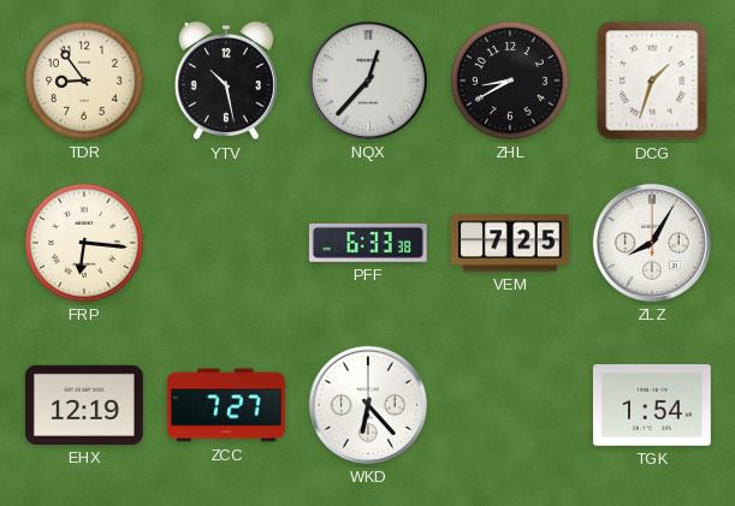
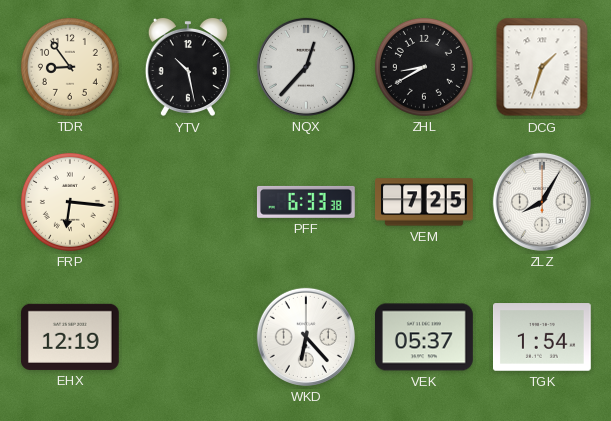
ZCC: 7:27 -> none (227, 405)
VEK: none -> 05:37 (425, 337)
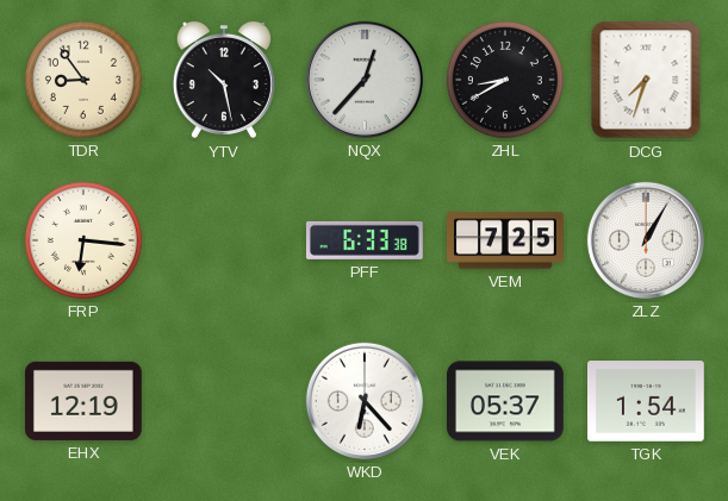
DCG: 1:33 -> 7:33 (646, 80)
ZLZ: 8:05 -> 1:05 (646, 240)
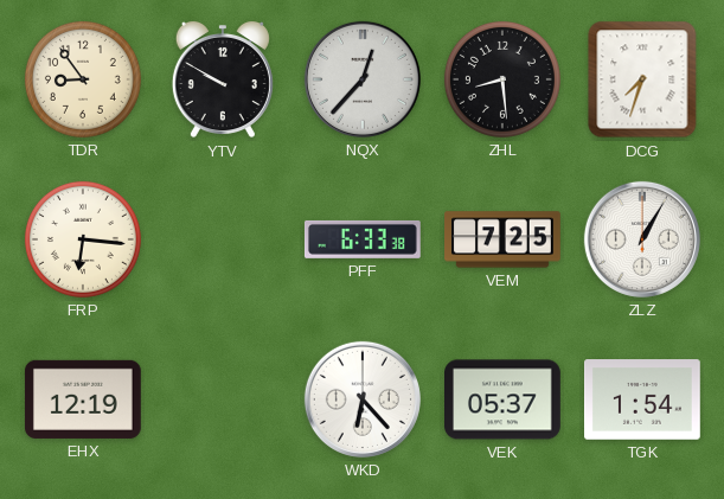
YTV: 10:28 -> 9:50 (223, 79)
ZHL: 8:40 -> 8:29 (502, 79)
